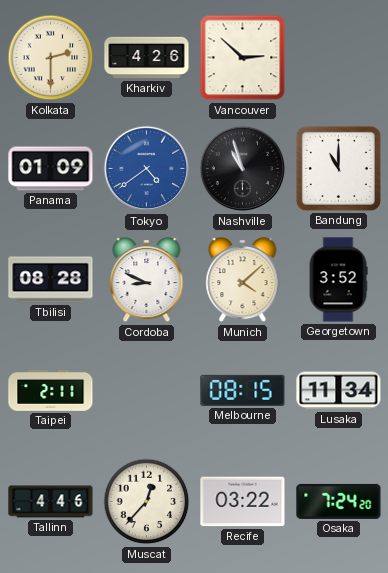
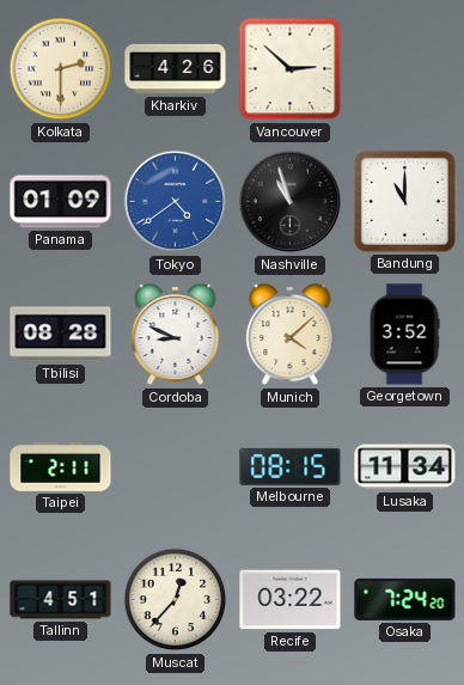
Tallinn: 4:46 -> 4:51 (61, 600)
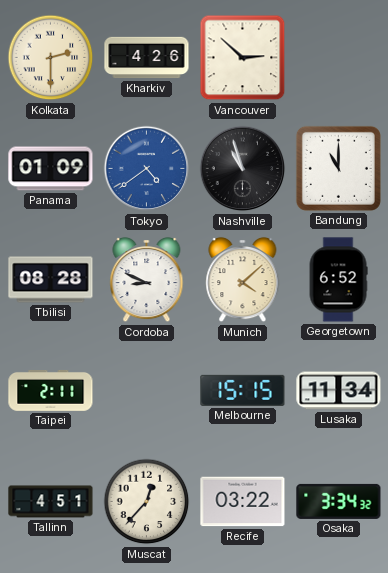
Georgetown: 3:52 -> 6:52 (338, 280)
Melbourne: 08:15 -> 15:15 (243, 390)
Osaka: 7:24 -> 3:34 (339, 501)
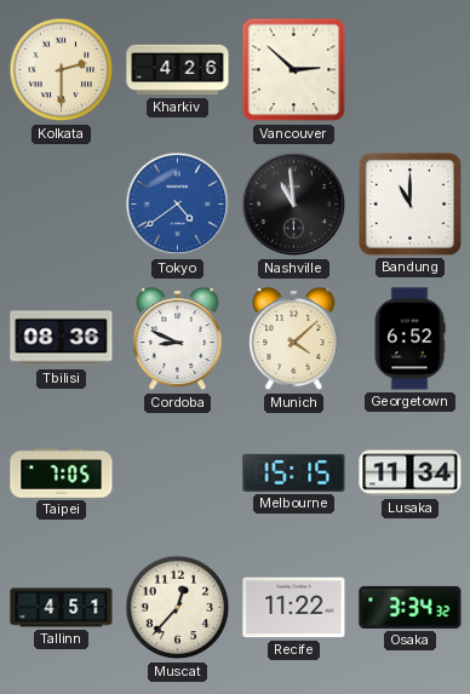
Panama: 01:09 -> none (51, 169)
Nashville: 10:57 -> 10:59 (294, 205)
Tbilisi: 08:28 -> 08:36 (62, 339)
Taipei: 2:11 -> 7:05 (62, 472)
Recife: 03:22 -> 11:22 (294, 608)
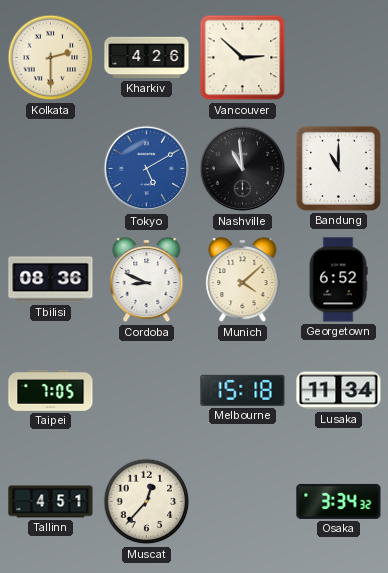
Tokyo: 4:39 -> 5:10 (147, 169)
Melbourne: 15:15 -> 15:18 (243, 390)
Recife: 11:22 -> none (294, 608)
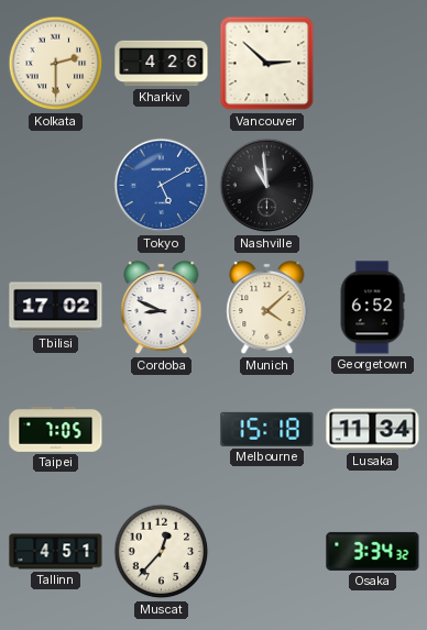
Bandung: 11:00 -> none (338, 168)
Tbilisi: 08:36 -> 17:02 (56, 308)
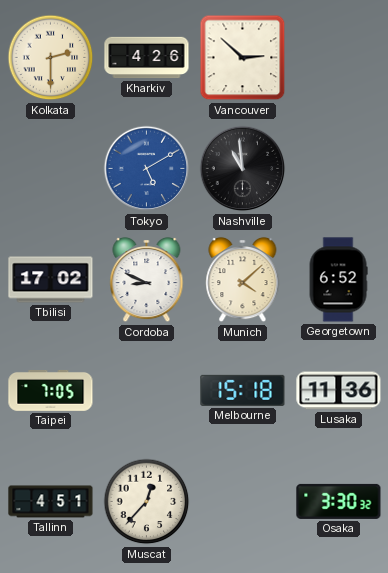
Lusaka: 11:34 -> 11:36 (339, 391)
Osaka: 3:34 -> 3:30 (339, 501)
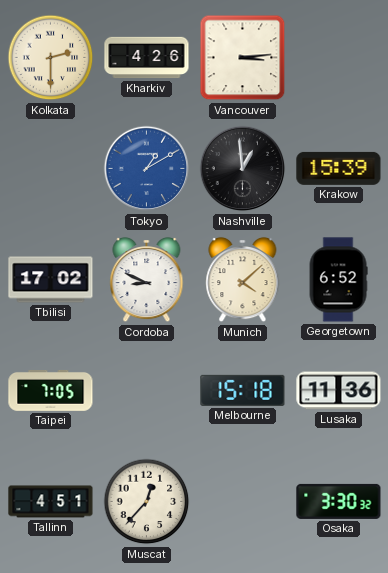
Vancouver: 2:52 -> 3:14 (243, 58)
Tokyo: 5:10 -> 1:10 (147, 169)
Nashville: 10:59 -> 12:59 (243, 169)
Krakow: none -> 15:39 (339, 168)
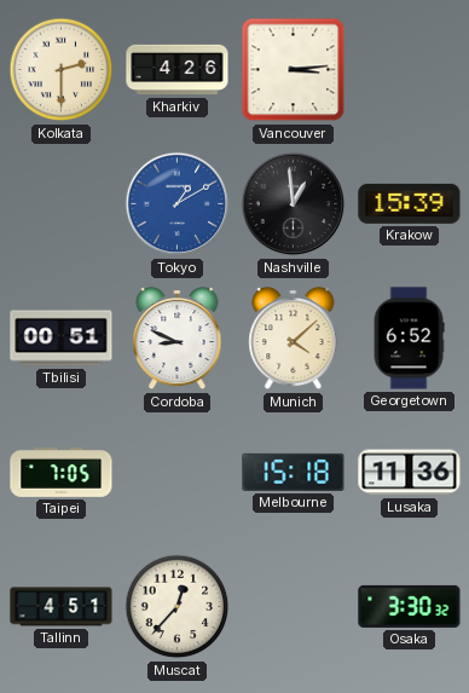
Tbilisi: 17:02 -> 00:51 (62, 339)
